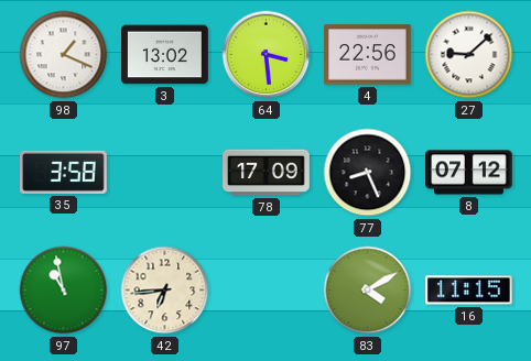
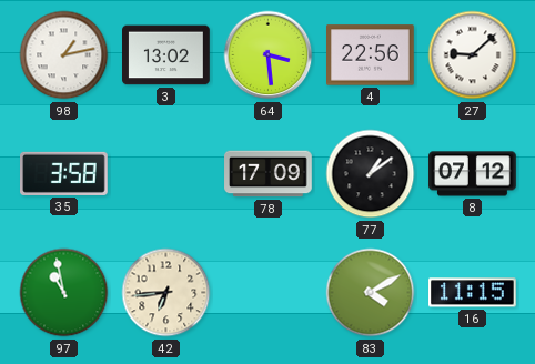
98: 1:19 -> 1:13 (64, 55)
77: 8:26 -> 1:09 (371, 174)
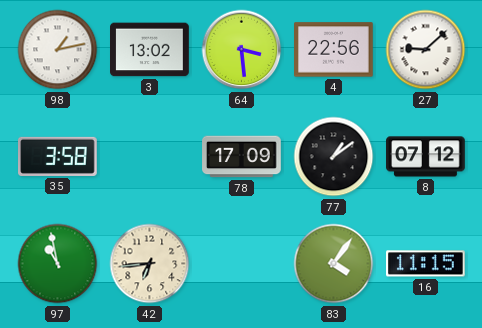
83: 4:10 -> 4:06 (334, 264)
